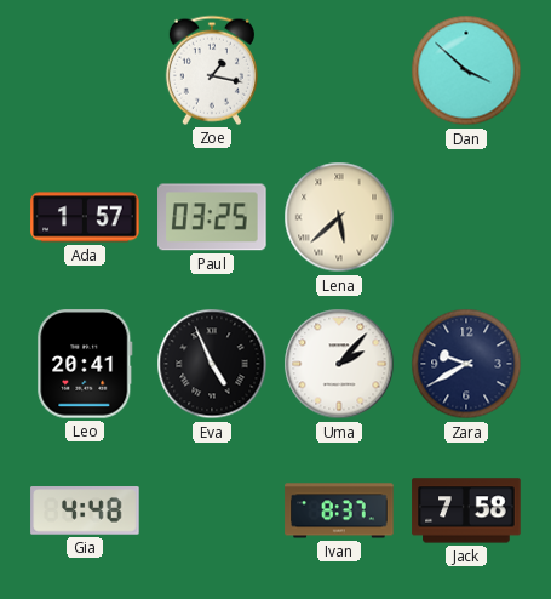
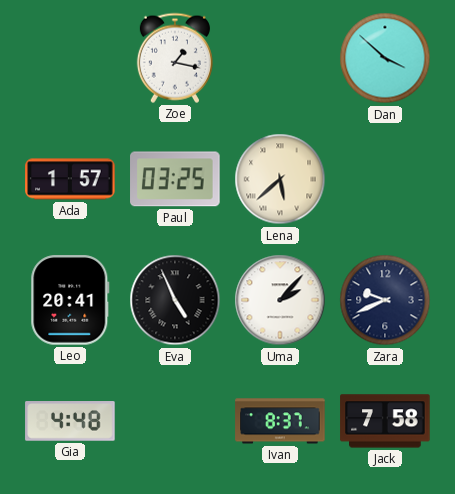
Zara: 9:40 -> 9:41 (385, 300)
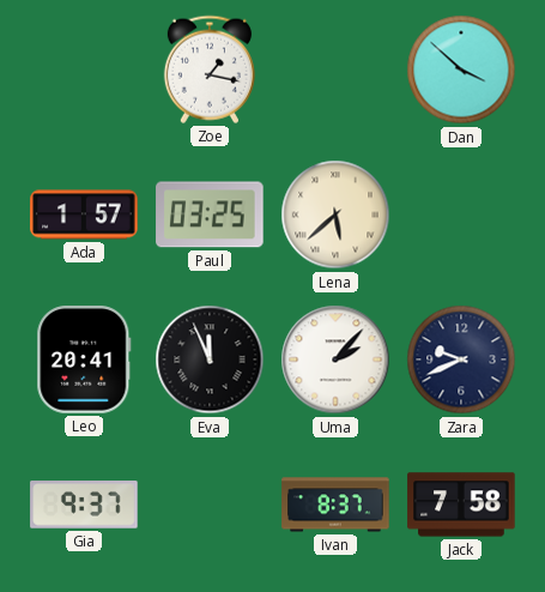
Eva: 4:56 -> 11:56 (210, 360)
Gia: 4:48 -> 9:37 (84, 505)
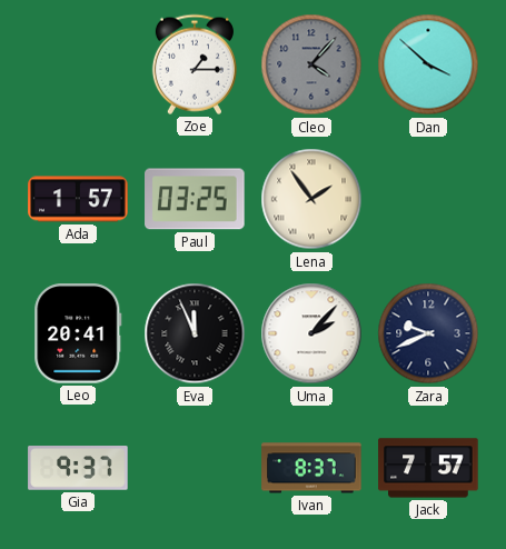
Zoe: 1:17 -> 1:15 (195, 64)
Cleo: none -> 4:07 (311, 64)
Lena: 5:38 -> 1:54 (311, 199)
Jack: 7:58 -> 7:57 (428, 468)
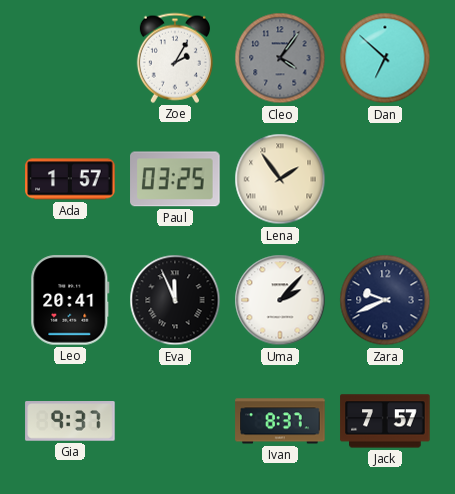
Zoe: 1:15 -> 2:05 (175, 58)
Cleo: 4:07 -> 4:06 (280, 58)
Dan: 3:52 -> 6:52 (385, 58)
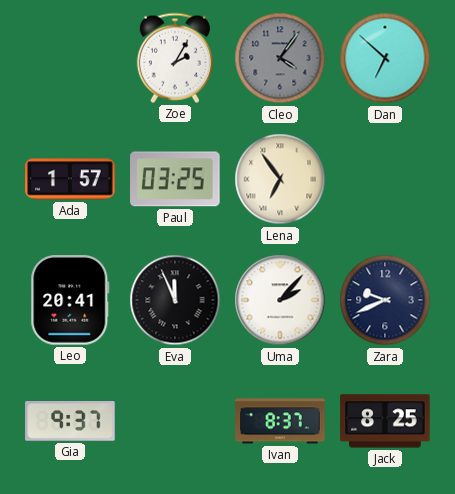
Lena: 1:54 -> 6:54 (280, 179)
Jack: 7:57 -> 8:25 (385, 421)
